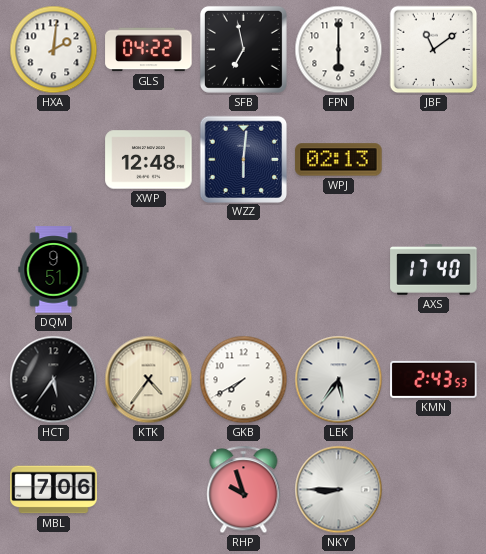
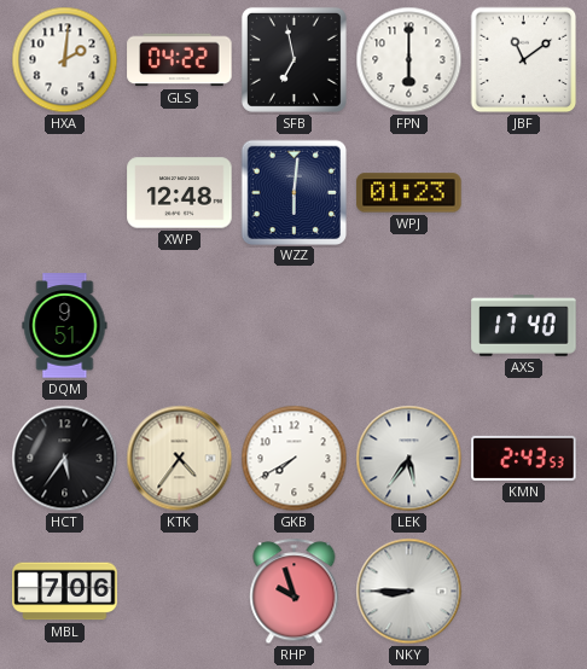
WPJ: 02:13 -> 01:23 (409, 193)
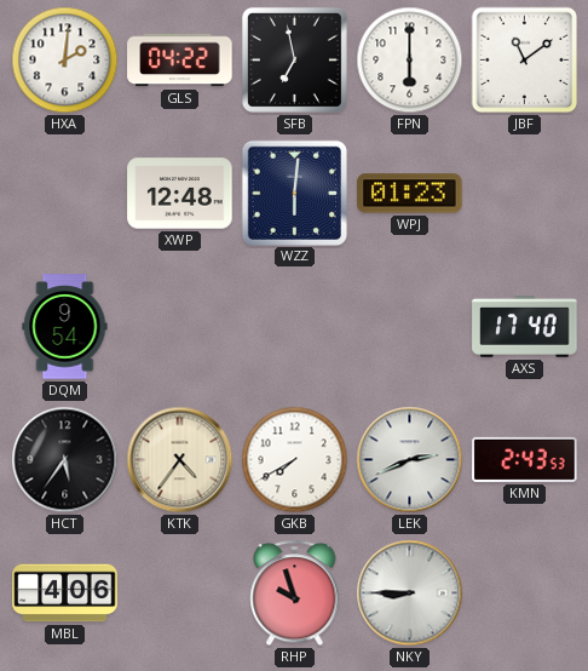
DQM: 9:51 -> 9:54 (65, 327)
LEK: 5:36 -> 2:41 (410, 460)
MBL: 7:06 -> 4:06 (65, 593)
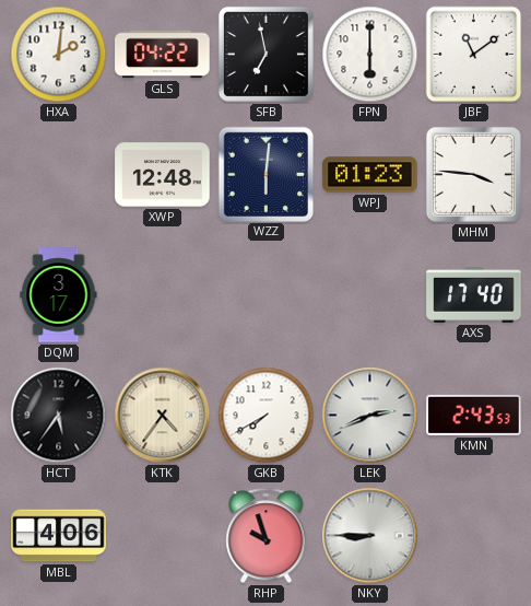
MHM: none -> 3:46 (473, 174)
DQM: 9:54 -> 3:17 (59, 295)
